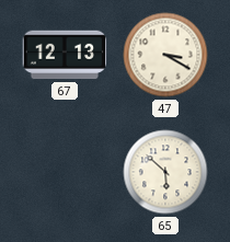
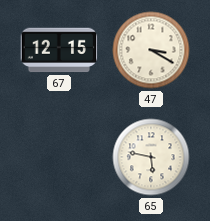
67: 12:13 -> 12:15 (59, 50)
65: 5:52 -> 5:47 (151, 157)
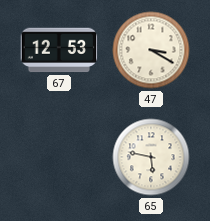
67: 12:15 -> 12:53 (59, 50)
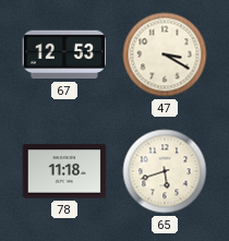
78: none -> 11:18 (64, 171)
65: 5:47 -> 5:42 (165, 171)
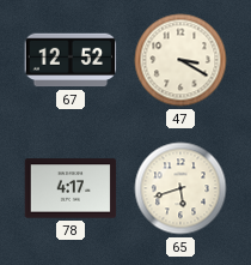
67: 12:53 -> 12:52 (71, 60)
78: 11:18 -> 4:17 (71, 188)
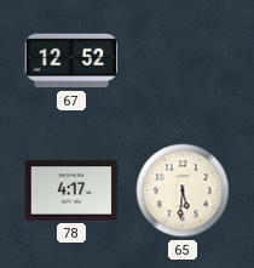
47: 3:20 -> none (180, 60)
65: 5:42 -> 5:31 (183, 190)
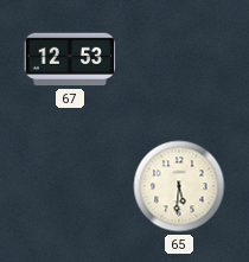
67: 12:52 -> 12:53 (70, 59)
78: 4:17 -> none (71, 190)
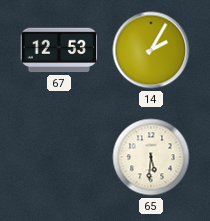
14: none -> 2:05 (151, 50)
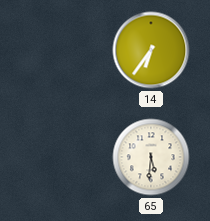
67: 12:53 -> none (59, 50)
14: 2:05 -> 6:36 (151, 50)
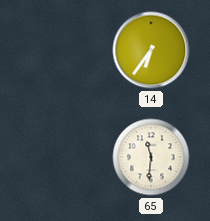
65: 5:31 -> 11:31 (151, 157)
